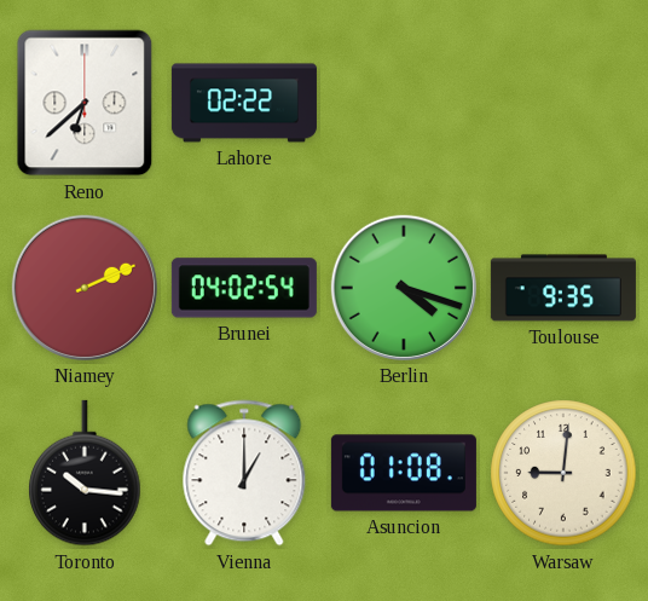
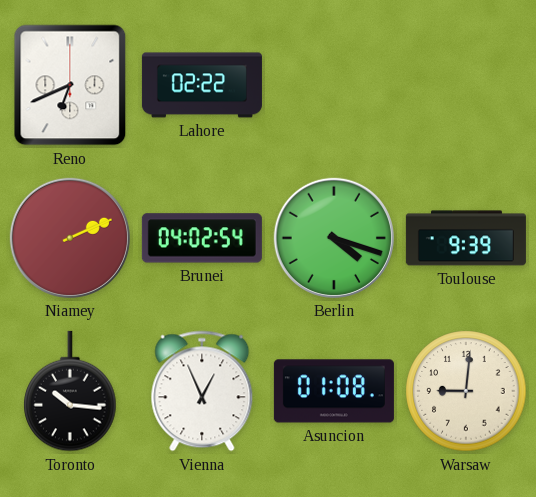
Reno: 6:38 -> 6:41 (70, 85)
Toulouse: 9:35 -> 9:39 (466, 238)
Vienna: 1:00 -> 12:56 (202, 391)
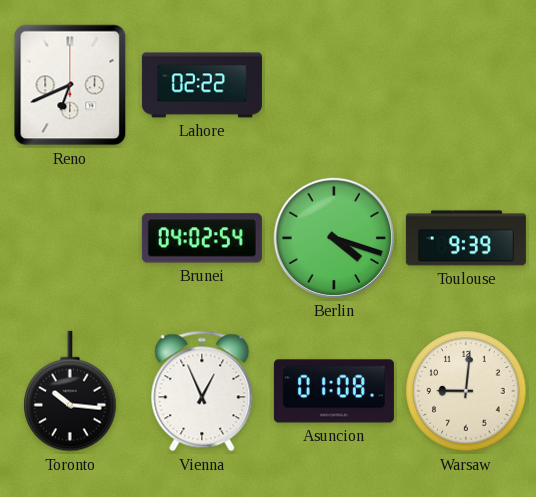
Niamey: 2:11 -> none (70, 238)
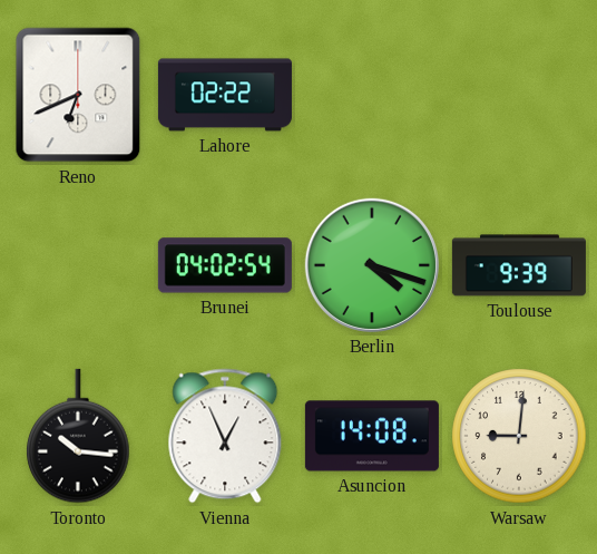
Asuncion: 01:08 -> 14:08 (372, 436)
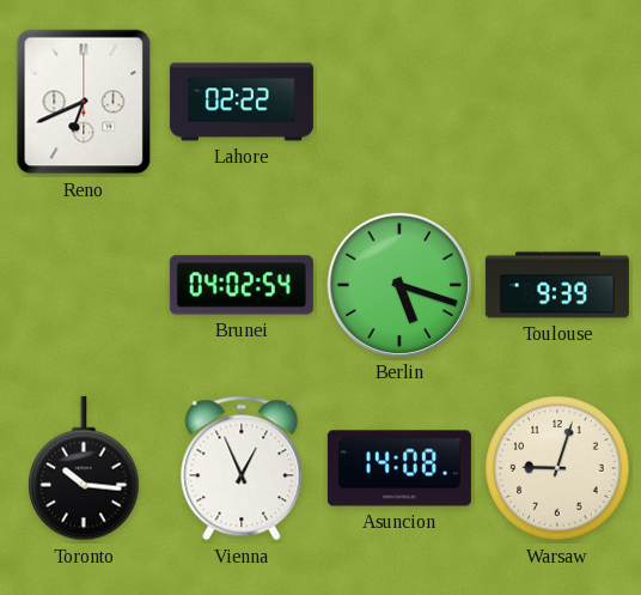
Berlin: 4:18 -> 5:18 (399, 285)
Warsaw: 9:01 -> 9:03 (557, 468)
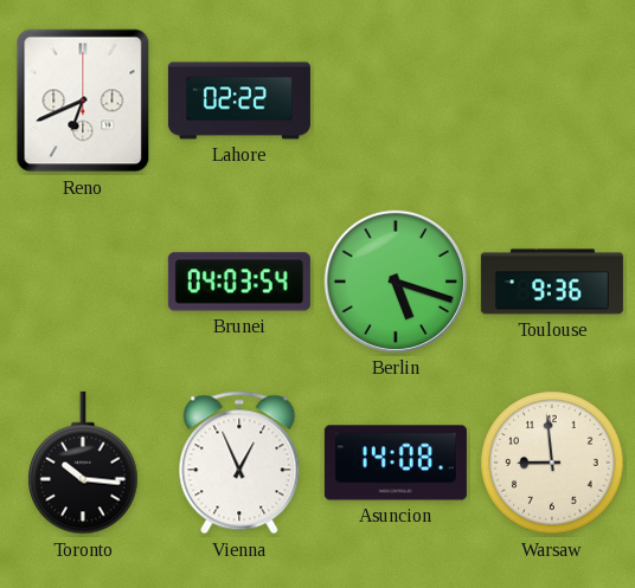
Brunei: 04:02 -> 04:03 (239, 282)
Toulouse: 9:39 -> 9:36 (552, 282)
Warsaw: 9:03 -> 8:59 (552, 463)
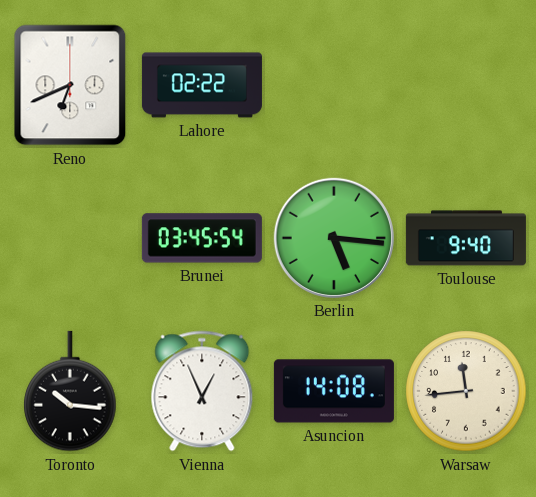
Brunei: 04:03 -> 03:45 (202, 238)
Berlin: 5:18 -> 5:16 (334, 238)
Toulouse: 9:36 -> 9:40 (466, 238)
Warsaw: 8:59 -> 11:44 (466, 391)
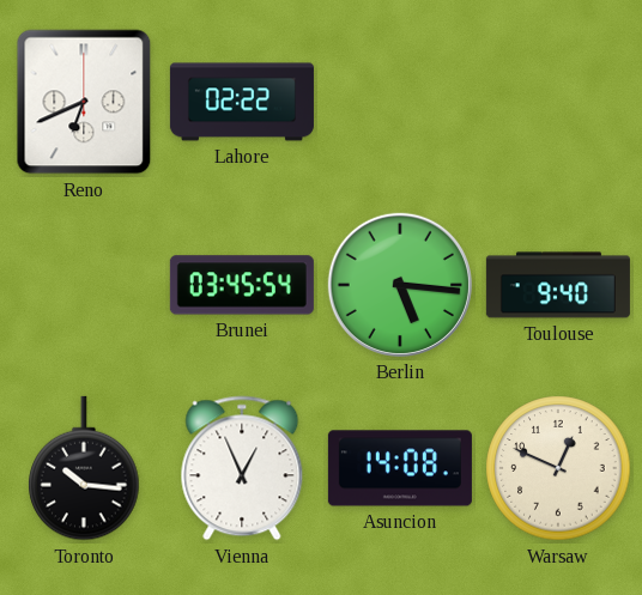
Warsaw: 11:44 -> 12:49 (558, 468)
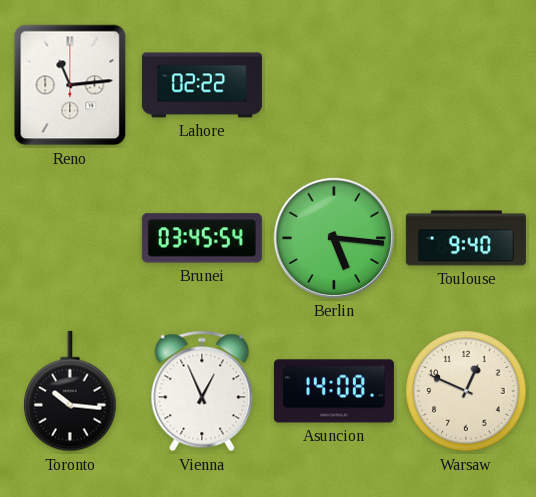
Reno: 6:41 -> 11:14 (70, 85)
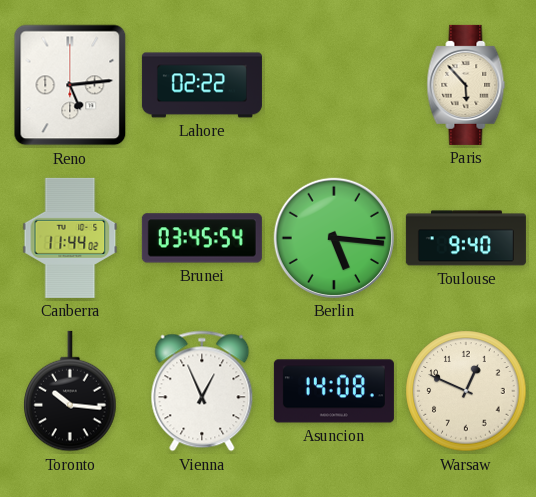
Reno: 11:14 -> 5:14 (70, 85)
Paris: none -> 5:53 (466, 85)
Canberra: none -> 11:44 (70, 238)
